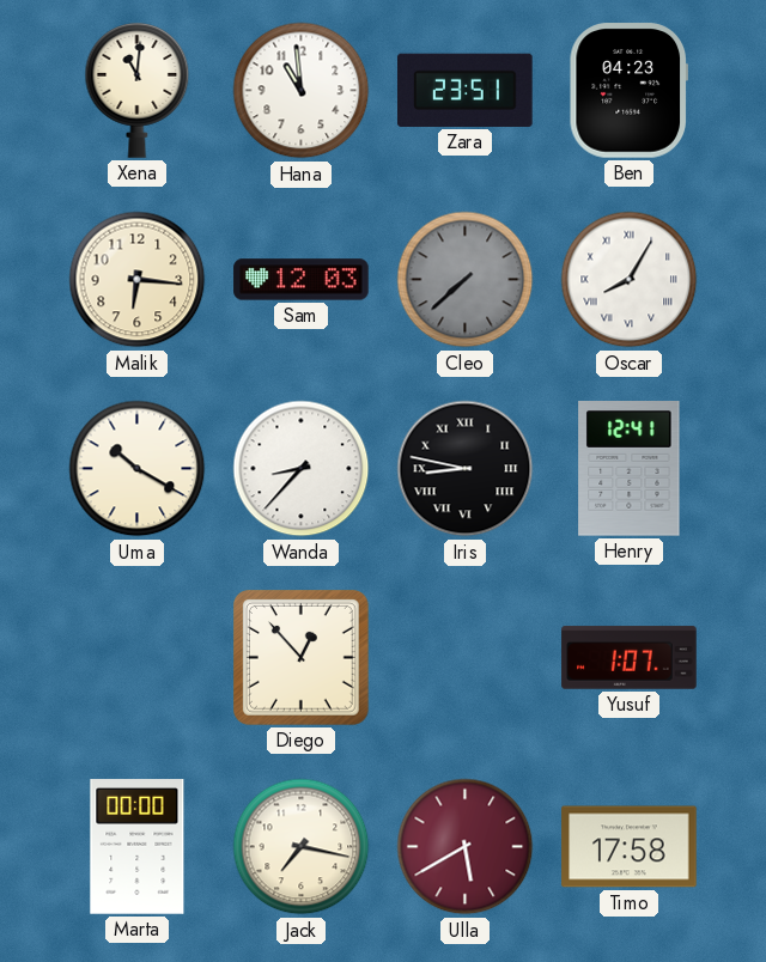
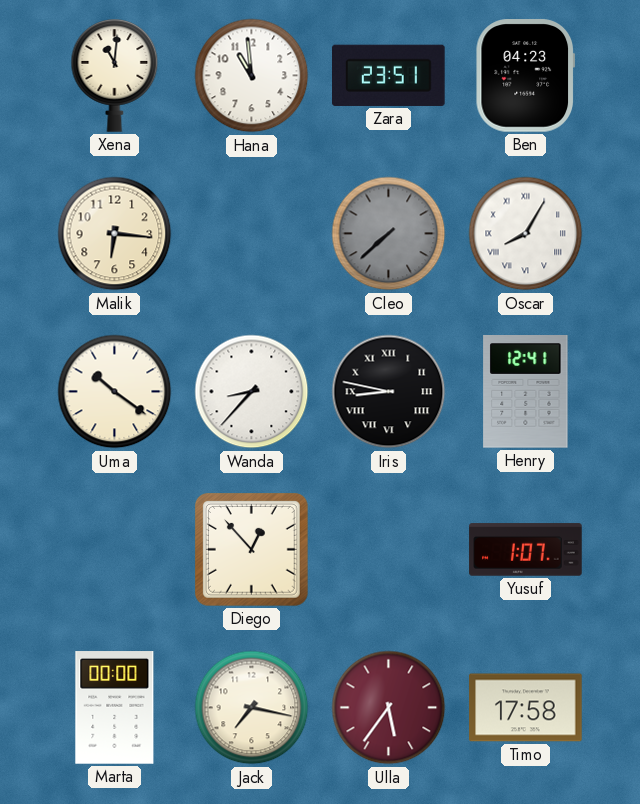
Sam: 12:03 -> none (302, 280)
Uma: 10:20 -> 10:21 (115, 392)
Ulla: 5:40 -> 5:36 (389, 708)
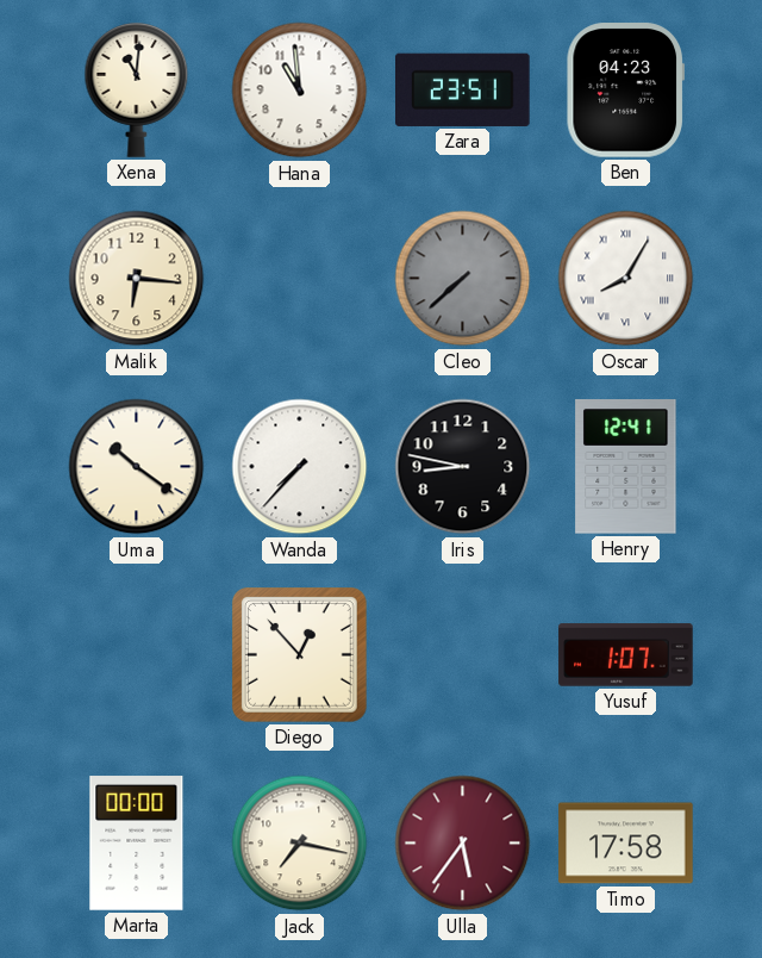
Wanda: 8:37 -> 7:37 (300, 467)
Iris numerals: Roman -> Arabic (463, 467)
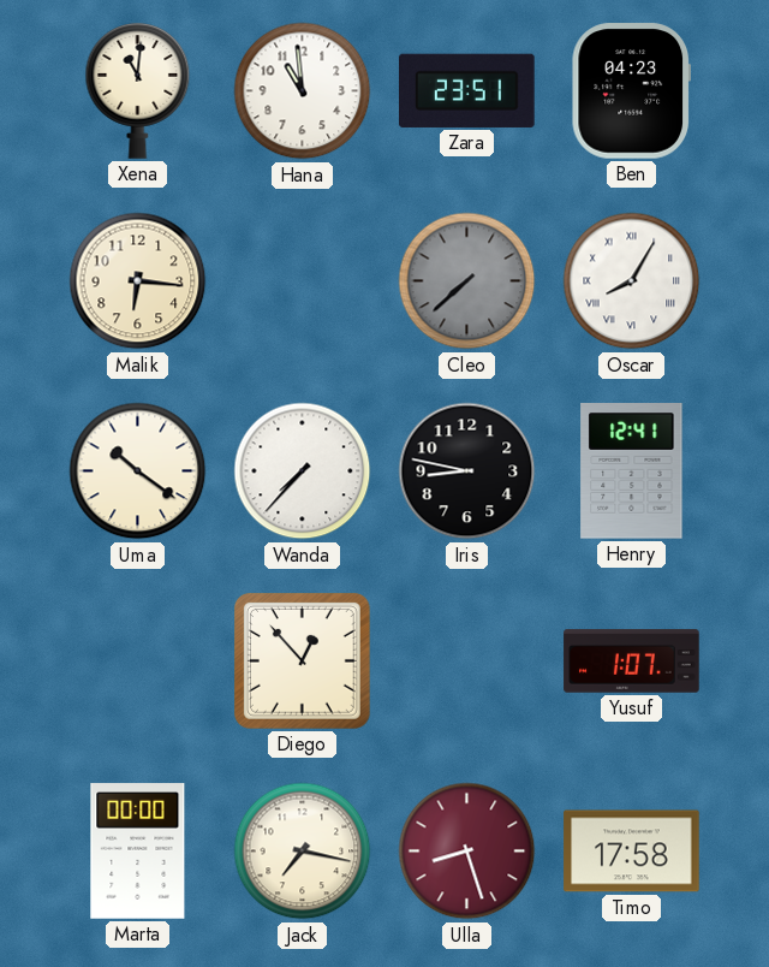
Ulla: 5:36 -> 8:27 (467, 852)
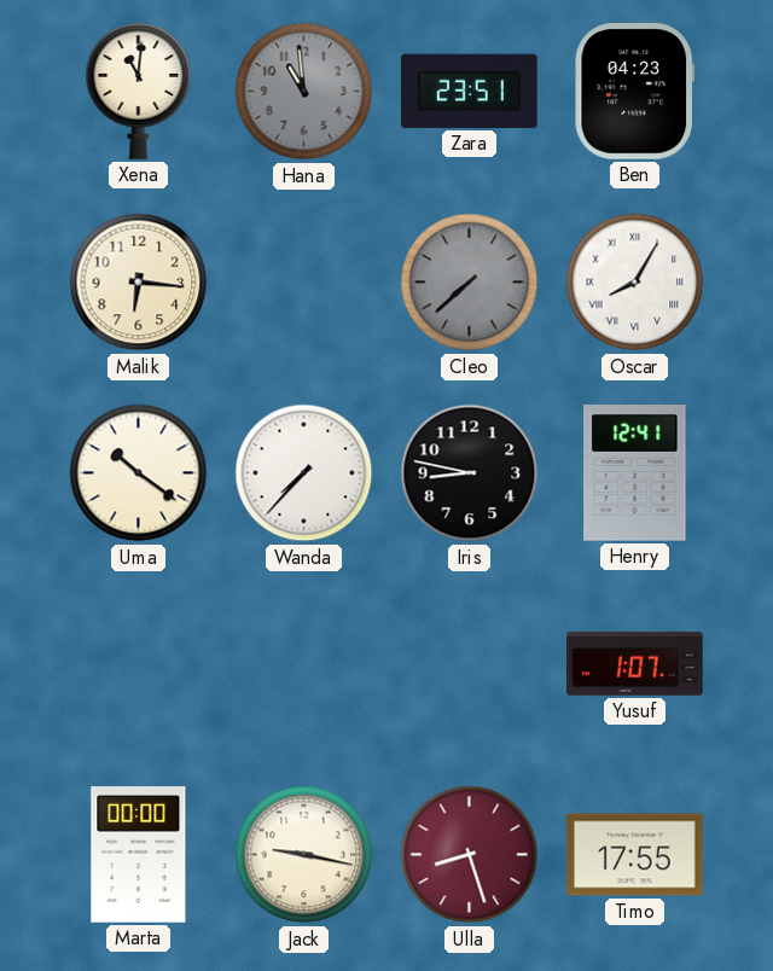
Hana dial: white -> grey (304, 92)
Diego: 12:53 -> none (303, 662)
Jack: 7:17 -> 9:17 (304, 855)
Timo: 17:58 -> 17:55 (635, 855)
